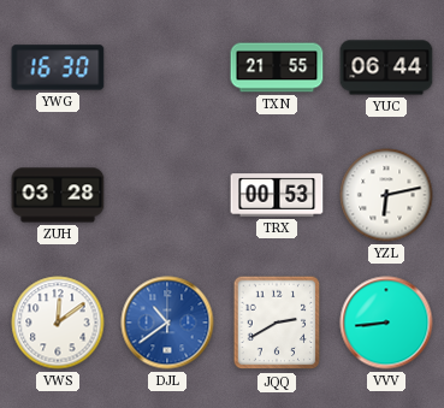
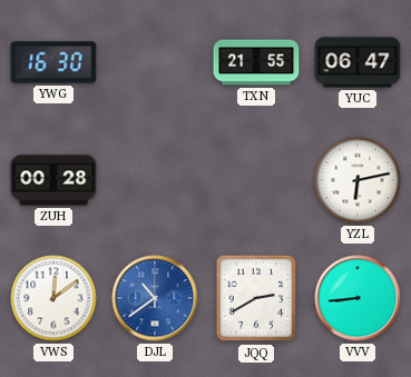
YUC: 06:44 -> 06:47 (358, 62)
ZUH: 03:28 -> 00:28 (53, 180)
TRX: 00:53 -> none (277, 195)
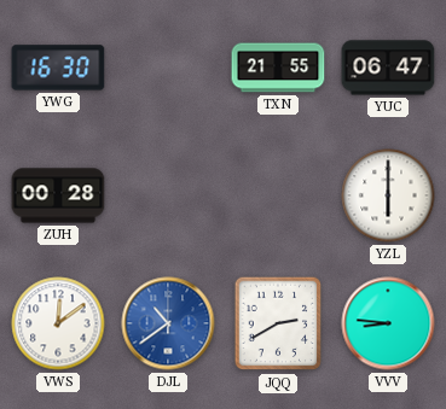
YZL: 6:13 -> 6:00 (388, 195)
VVV: 8:44 -> 8:46 (388, 323)
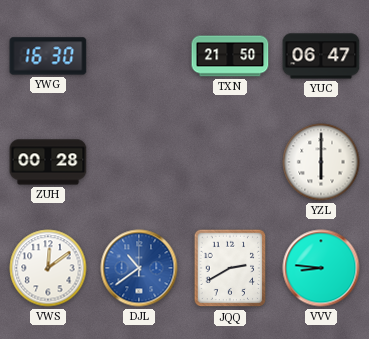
TXN: 21:55 -> 21:50 (230, 56)
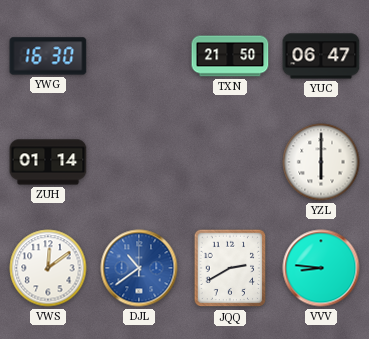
ZUH: 00:28 -> 01:14 (48, 162)
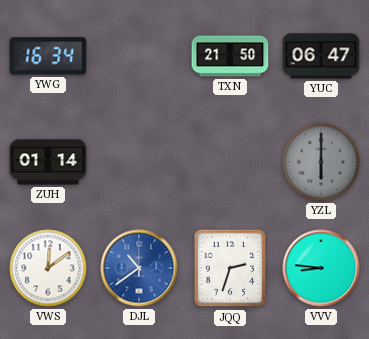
YWG: 16:30 -> 16:34 (48, 56)
YZL dial: white -> grey (321, 162)
JQQ: 2:40 -> 2:33 (230, 268)
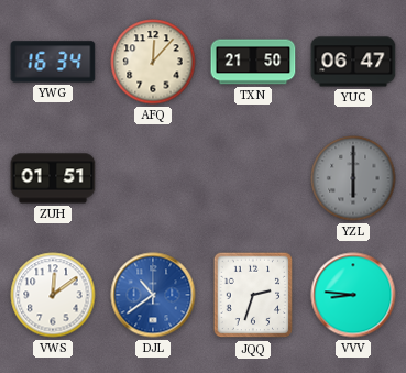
AFQ: none -> 12:07 (153, 62)
ZUH: 01:14 -> 01:51 (53, 178)
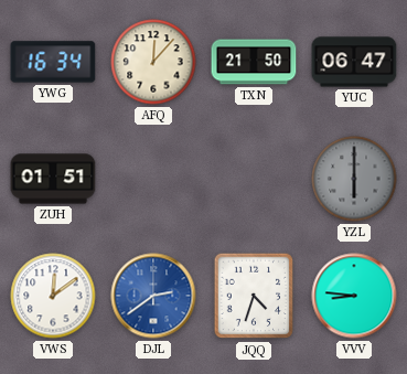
DJL: 10:39 -> 2:39 (153, 296)
JQQ: 2:33 -> 4:33 (254, 296)
